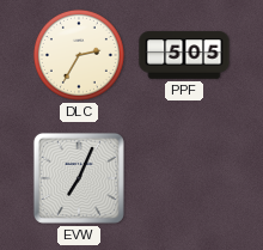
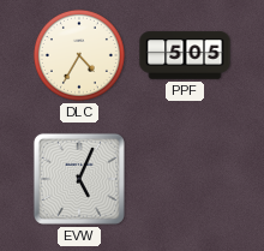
DLC: 2:35 -> 4:35 (79, 55)
EVW: 7:04 -> 5:04 (79, 179)
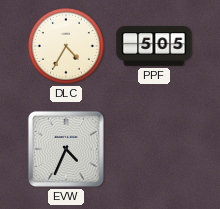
EVW: 5:04 -> 4:34 (66, 149)
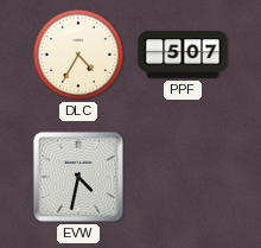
PPF: 5:05 -> 5:07 (183, 55)
EVW: 4:34 -> 4:32 (78, 177)
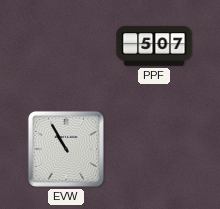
DLC: 4:35 -> none (78, 55)
EVW: 4:32 -> 10:55 (66, 149)
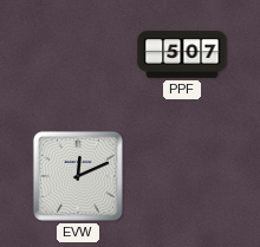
EVW: 10:55 -> 12:11 (78, 176)
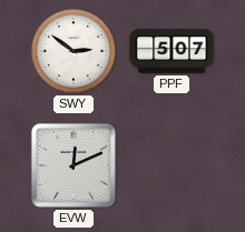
SWY: none -> 2:51 (73, 51)
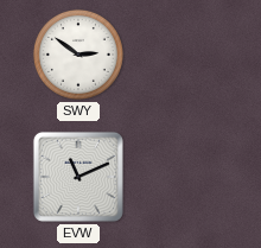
PPF: 5:07 -> none (171, 51)
EVW: 12:11 -> 11:11 (78, 177)
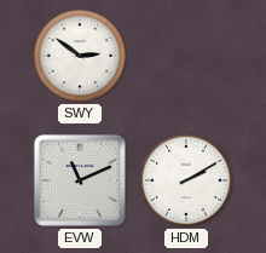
HDM: none -> 2:10 (186, 180)
